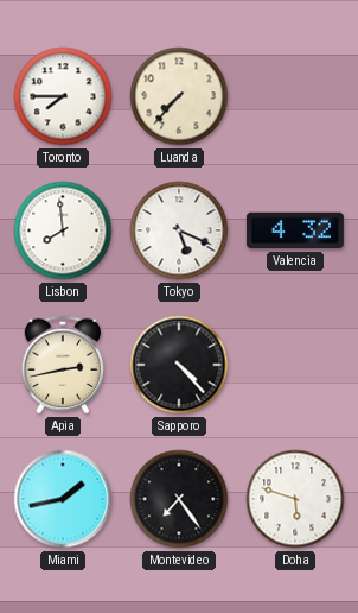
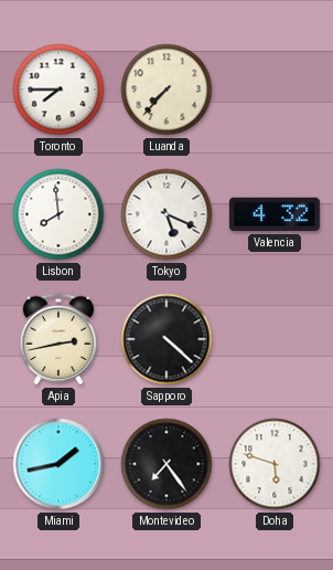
Sapporo: 4:23 -> 4:22 (166, 339)
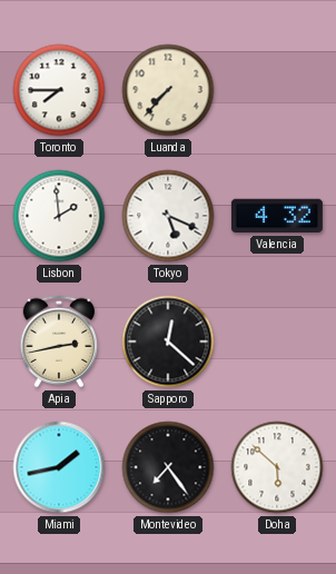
Lisbon: 7:59 -> 1:59 (59, 216)
Sapporo: 4:22 -> 12:22 (168, 342)
Doha: 5:48 -> 5:52 (277, 467)
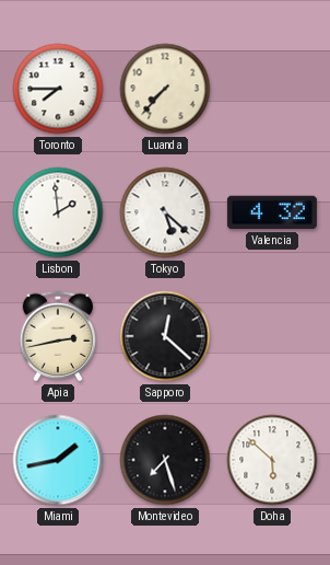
Tokyo: 5:19 -> 5:22 (165, 212)
Montevideo: 7:24 -> 7:27 (165, 460)
